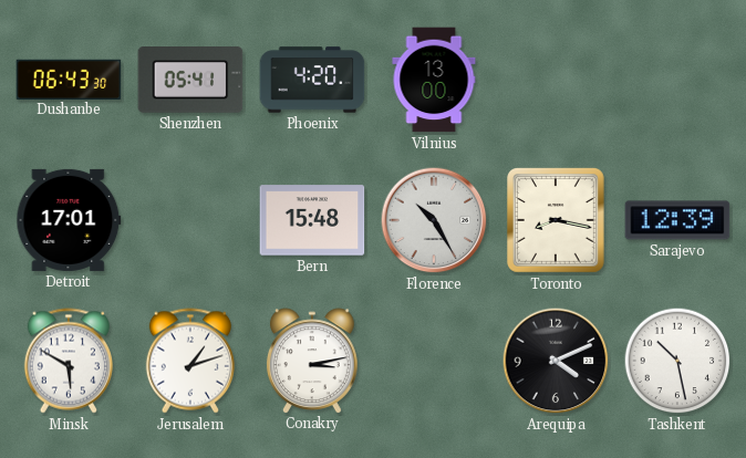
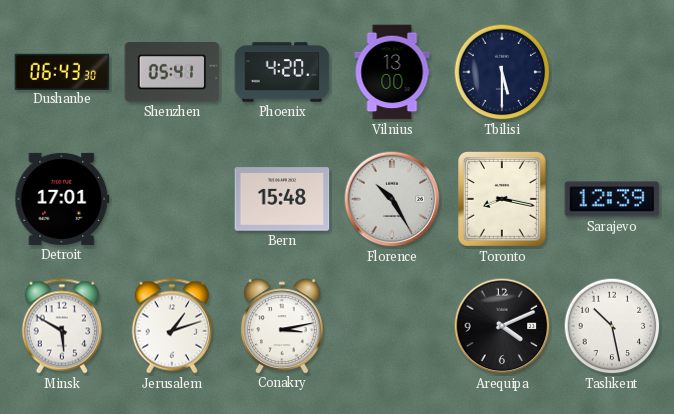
Tbilisi: none -> 5:30 (502, 72)
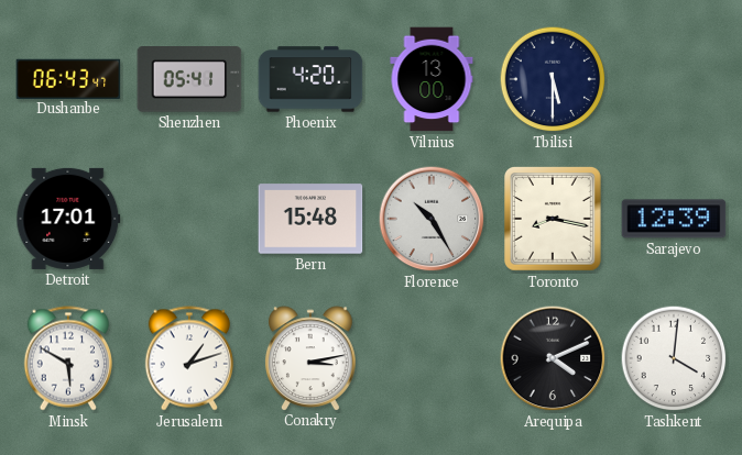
Dushanbe: 06:43:30 -> 06:43:47 (68, 78)
Tashkent: 10:28 -> 4:01 (674, 358)
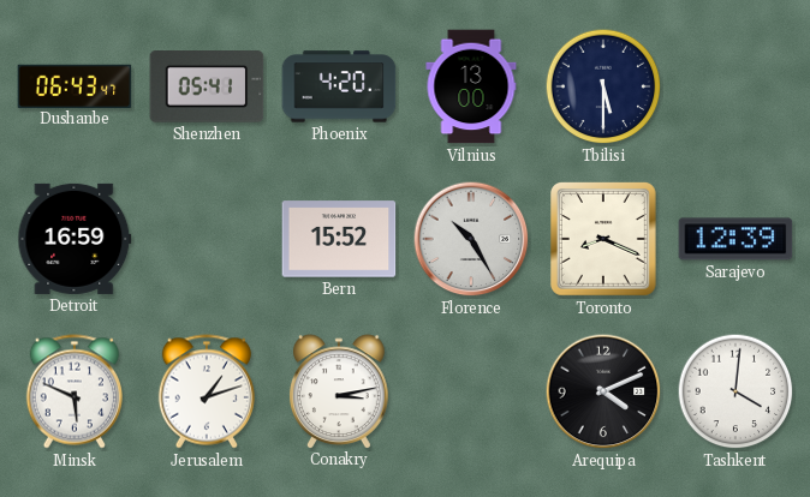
Detroit: 17:01 -> 16:59 (75, 239)
Bern: 15:48 -> 15:52 (339, 239)
Toronto: 8:17 -> 8:19 (604, 240)
Minsk: 5:50 -> 5:49 (73, 391)
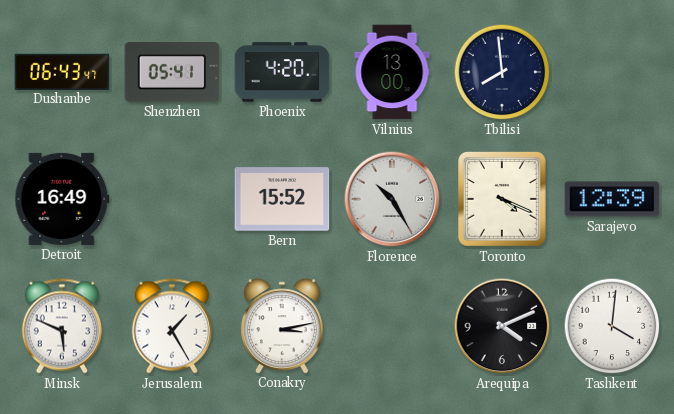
Tbilisi: 5:30 -> 7:59 (502, 72)
Detroit: 16:59 -> 16:49 (62, 199)
Toronto: 8:19 -> 4:19 (503, 200)
Jerusalem: 1:12 -> 1:25 (171, 326)
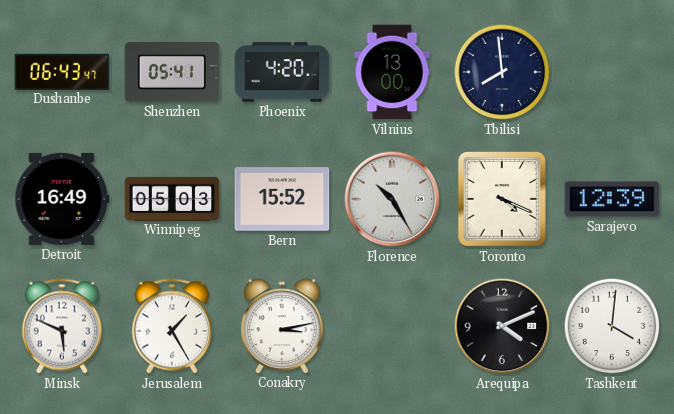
Winnipeg: none -> 05:03 (172, 198)
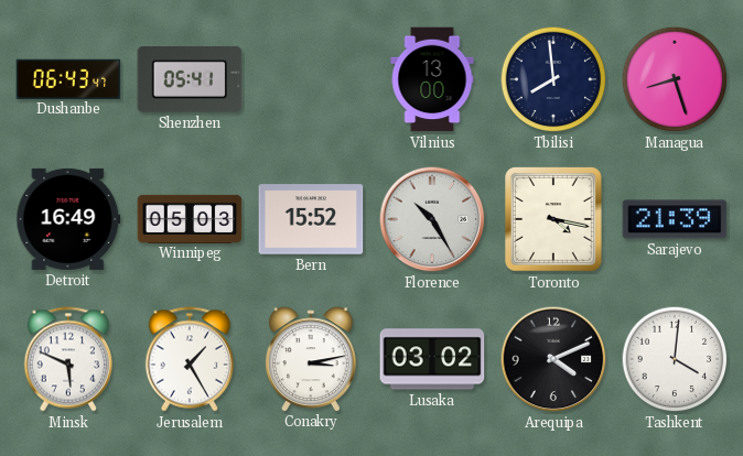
Phoenix: 4:20 -> none (282, 72)
Managua: none -> 8:27 (675, 79)
Toronto: 4:19 -> 4:17 (554, 220)
Sarajevo: 12:39 -> 21:39 (675, 219)
Lusaka: none -> 03:02 (432, 359)
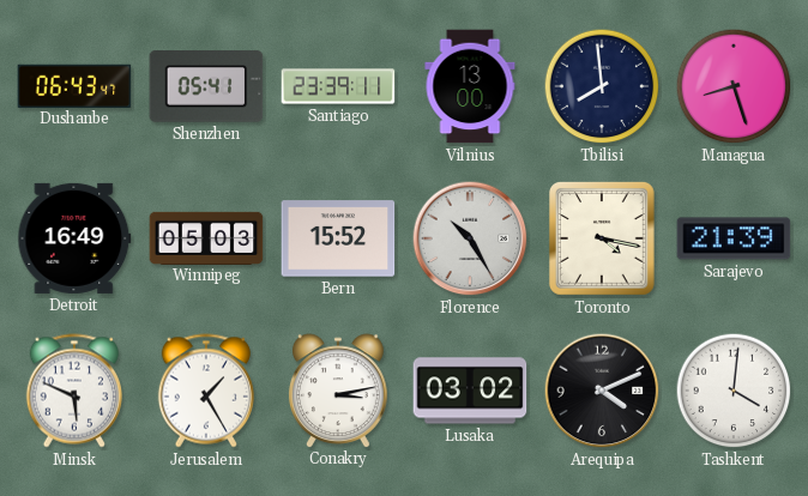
Santiago: none -> 23:39 (338, 86)
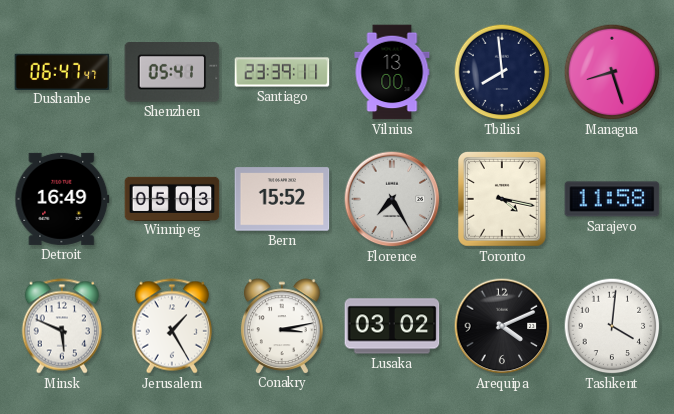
Dushanbe: 06:43 -> 06:47 (62, 71)
Florence: 10:25 -> 7:25 (392, 199)
Sarajevo: 21:39 -> 11:58 (612, 199)
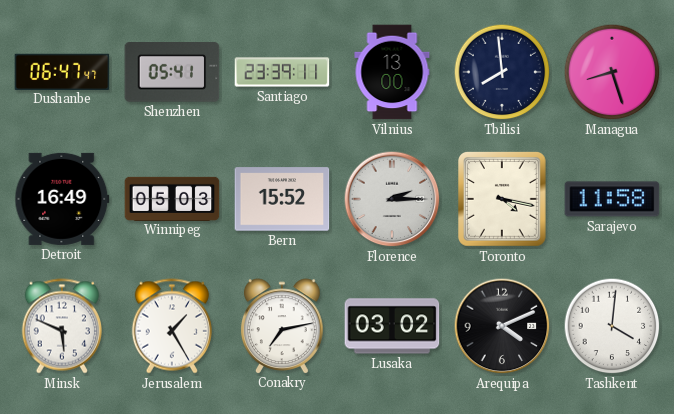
Florence: 7:25 -> 2:15 (392, 199)
Conakry: 3:13 -> 7:13 (282, 326)
